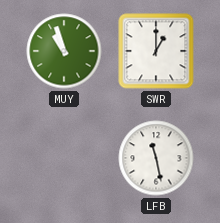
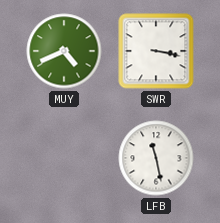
MUY: 10:57 -> 4:41 (64, 51)
SWR: 1:00 -> 3:17 (156, 51)
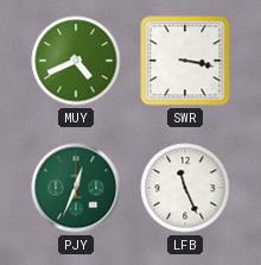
PJY: none -> 12:34 (76, 188)
LFB: 11:28 -> 11:26 (185, 188)
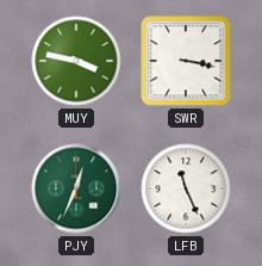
MUY: 4:41 -> 3:47 (76, 61)
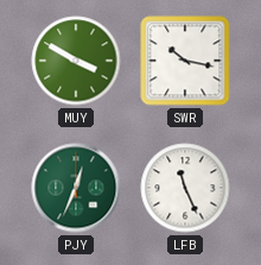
MUY: 3:47 -> 3:50 (76, 61)
SWR: 3:17 -> 10:17 (185, 61)
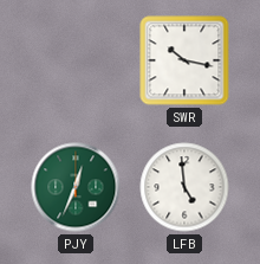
MUY: 3:50 -> none (76, 61)
LFB: 11:26 -> 4:59 (184, 187)
